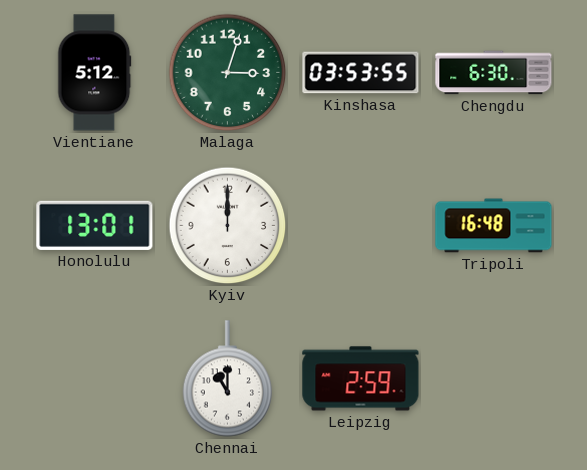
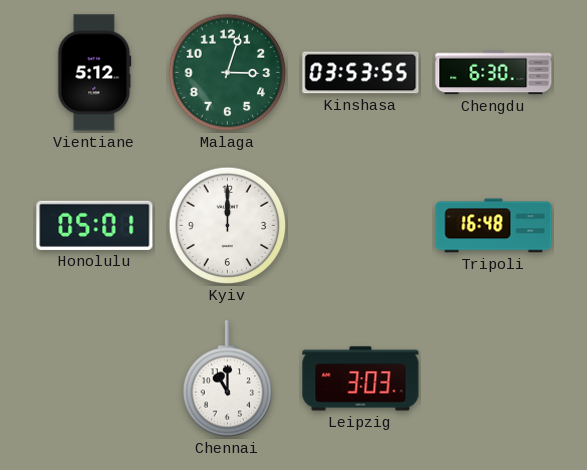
Honolulu: 13:01 -> 05:01 (95, 225)
Leipzig: 2:59 -> 3:03 (361, 379)
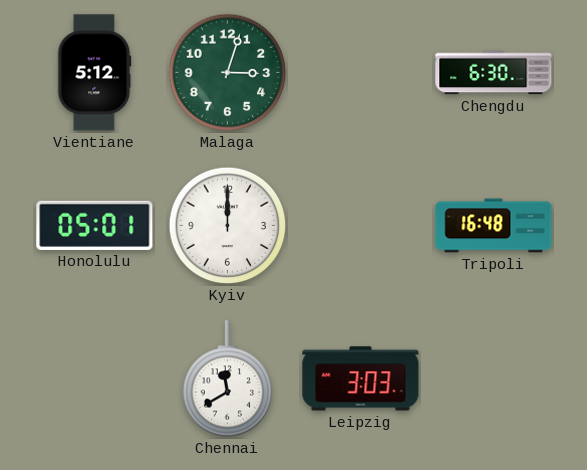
Kinshasa: 03:53 -> none (361, 73)
Chennai: 11:00 -> 11:40 (228, 379)
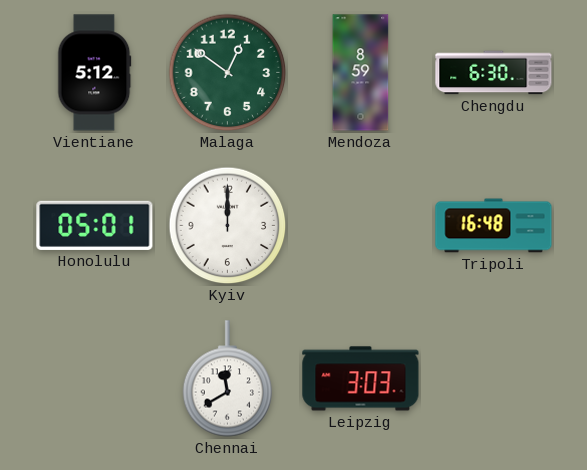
Malaga: 3:03 -> 12:51 (228, 73)
Mendoza: none -> 8:59 (361, 73)
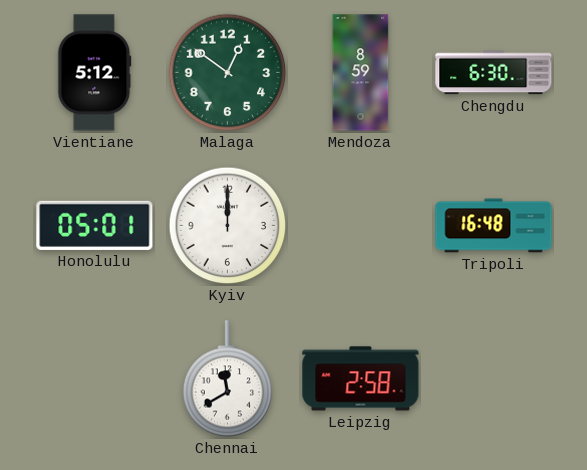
Leipzig: 3:03 -> 2:58 (361, 379)
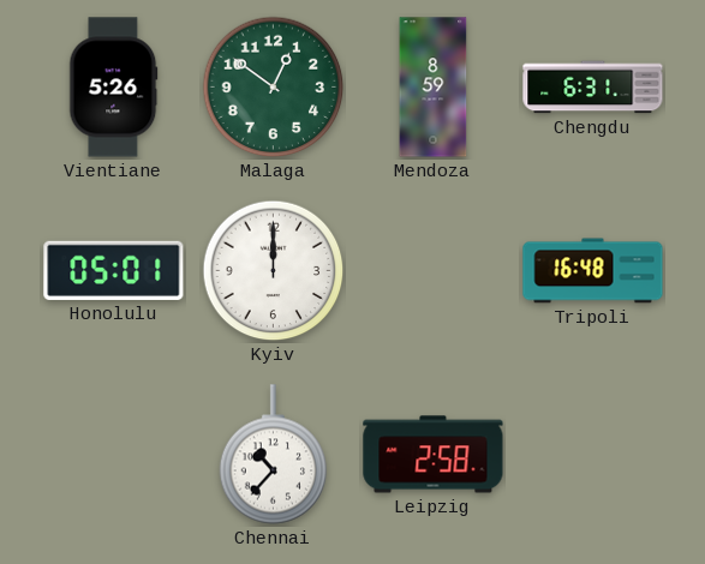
Vientiane: 5:12 -> 5:26 (114, 88)
Chengdu: 6:30 -> 6:31 (593, 88)
Chennai: 11:40 -> 10:37 (274, 455)
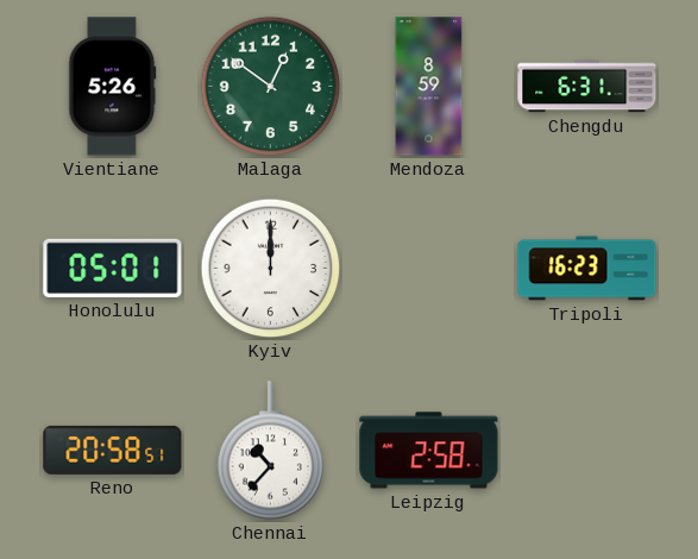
Tripoli: 16:48 -> 16:23 (587, 269)
Reno: none -> 20:58 (113, 450)
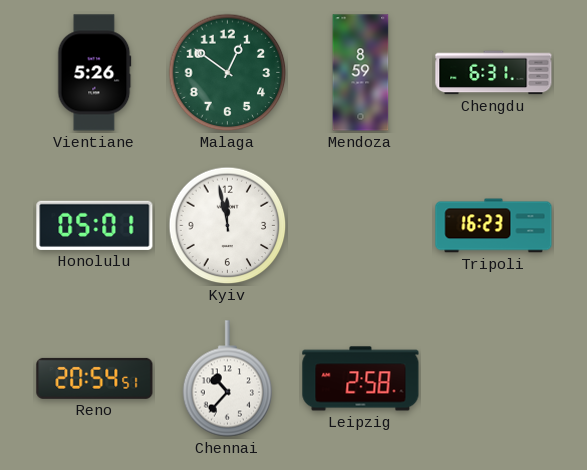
Kyiv: 12:00 -> 11:58 (228, 226)
Reno: 20:58 -> 20:54 (95, 378)
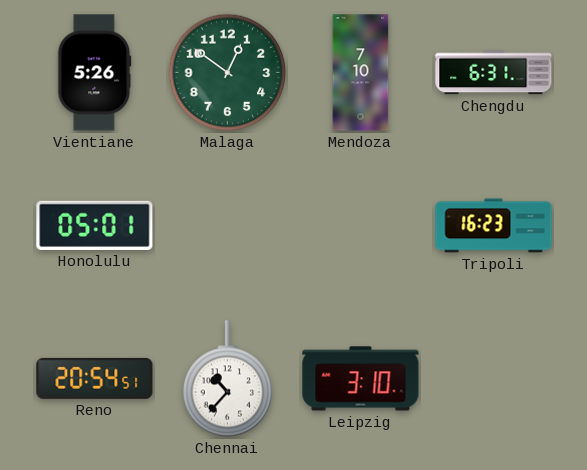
Mendoza: 8:59 -> 7:10 (361, 73)
Kyiv: 11:58 -> none (228, 226)
Leipzig: 2:58 -> 3:10 (361, 379)
